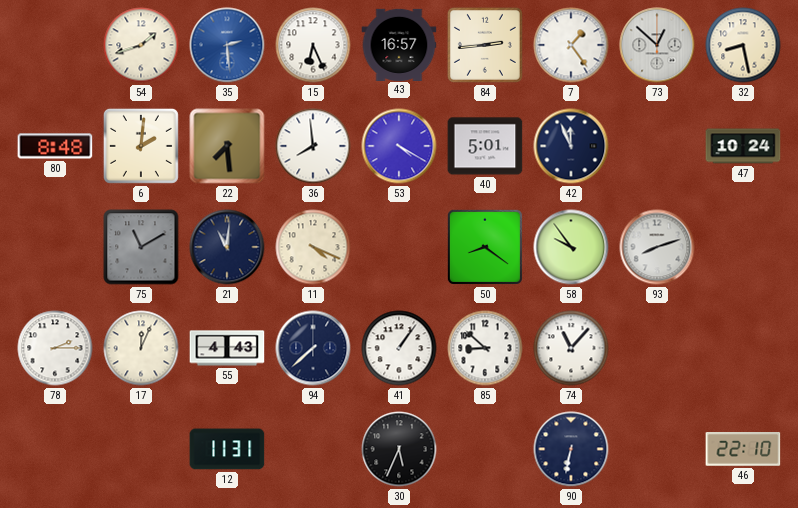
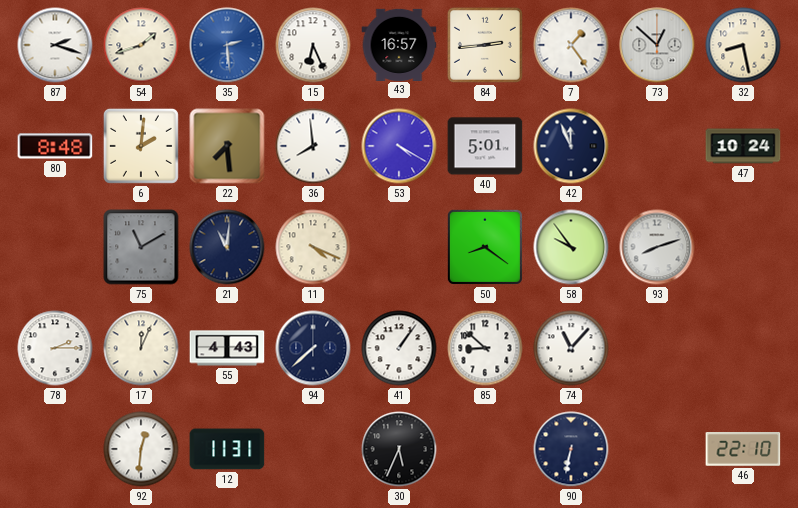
87: none -> 2:18 (55, 45)
92: none -> 12:31 (141, 449)
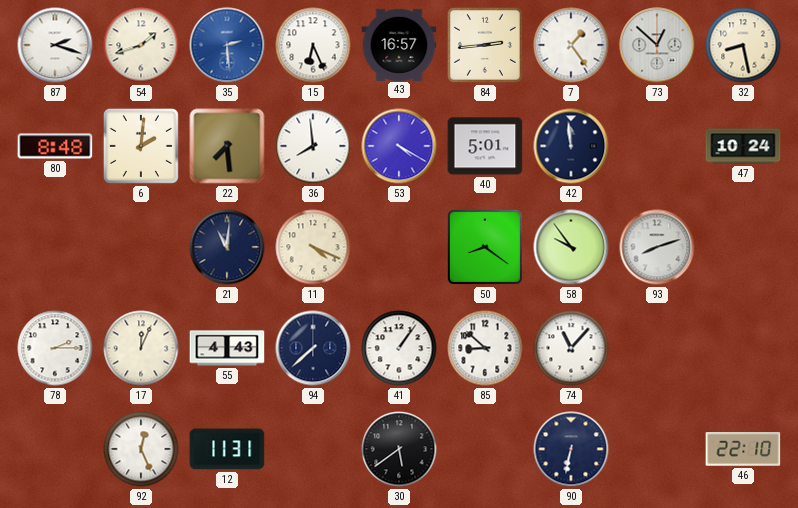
42: 11:56 -> 11:59 (571, 146)
75: 11:10 -> none (141, 247)
92: 12:31 -> 12:26 (141, 449)
30: 5:34 -> 5:39 (399, 449)
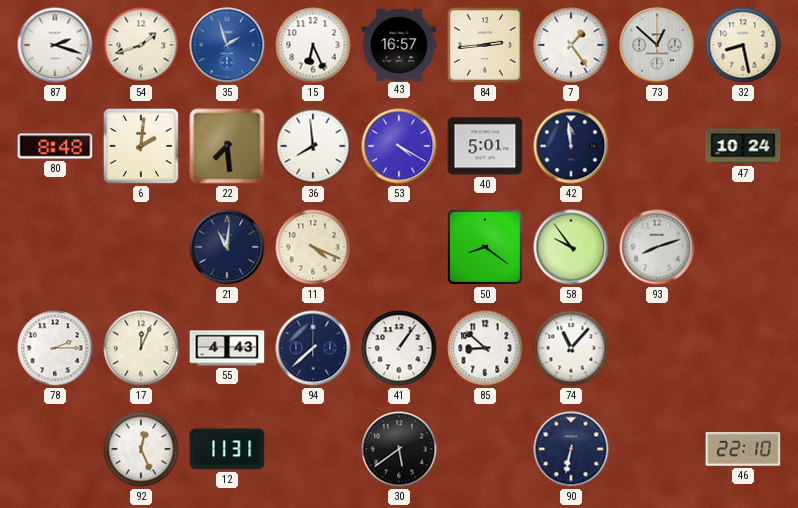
35: 2:29 -> 1:57 (227, 45)
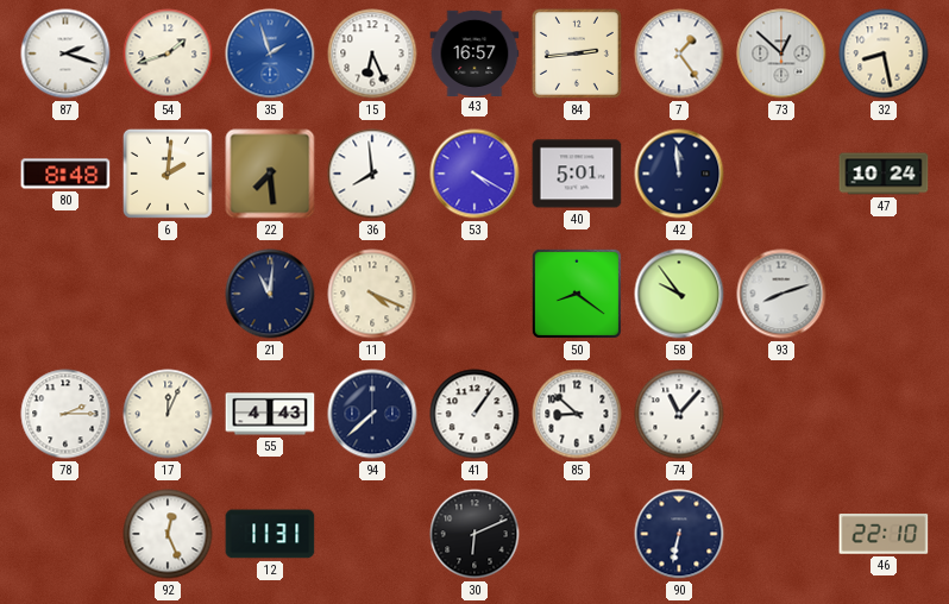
30: 5:39 -> 6:11 (474, 534)
